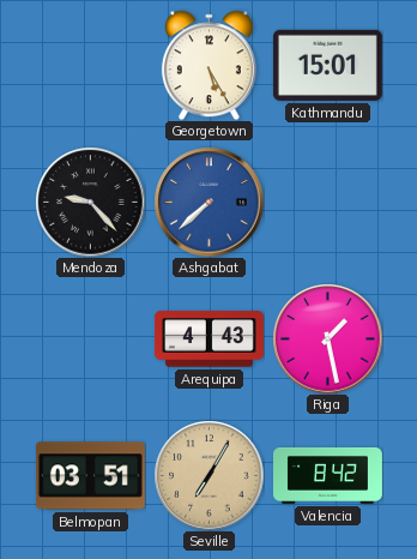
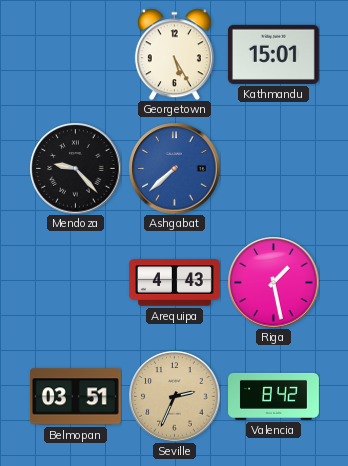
Seville: 7:05 -> 2:34 (174, 396)
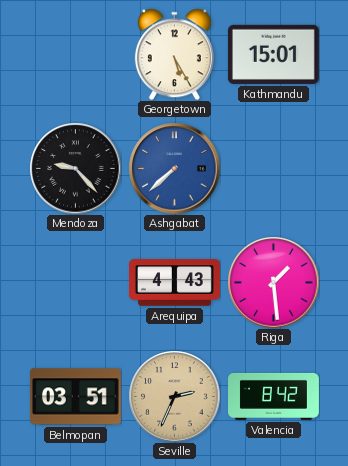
Riga: 1:28 -> 1:29 (273, 282)
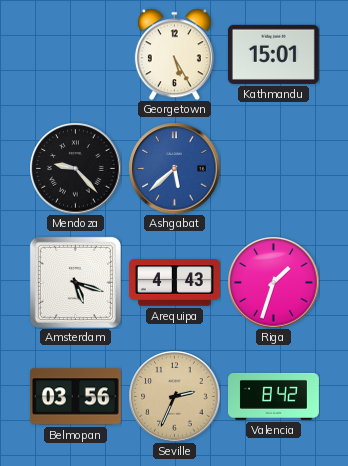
Ashgabat: 7:38 -> 5:38 (174, 168)
Amsterdam: none -> 5:18 (75, 282)
Riga: 1:29 -> 1:33 (273, 282)
Belmopan: 03:51 -> 03:56 (75, 397)
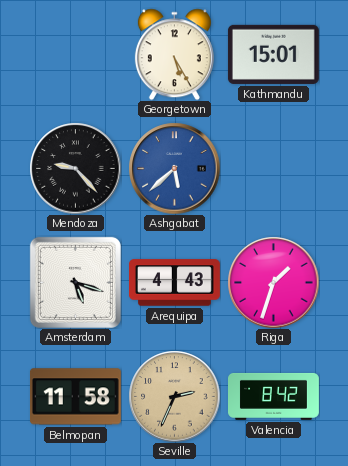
Belmopan: 03:56 -> 11:58 (75, 397)
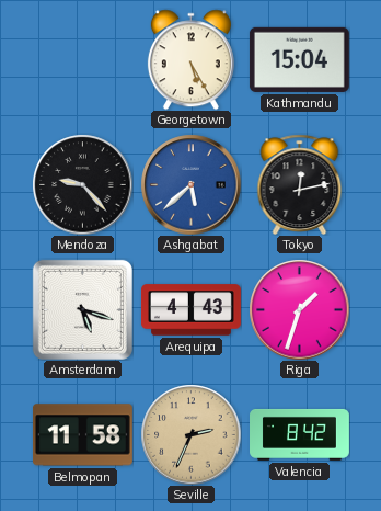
Kathmandu: 15:01 -> 15:04 (299, 59)
Tokyo: none -> 12:13 (300, 184)
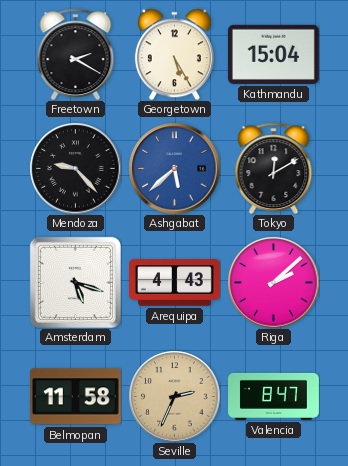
Freetown: none -> 2:20 (76, 54)
Tokyo: 12:13 -> 12:10 (274, 168)
Riga: 1:33 -> 2:08 (273, 282)
Valencia: 8:42 -> 8:47 (274, 396)
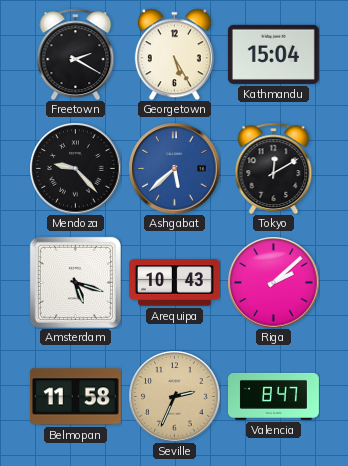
Arequipa: 4:43 -> 10:43 (174, 283)
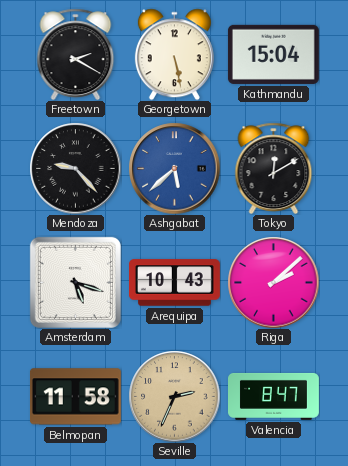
Georgetown: 5:25 -> 5:28 (174, 54)
